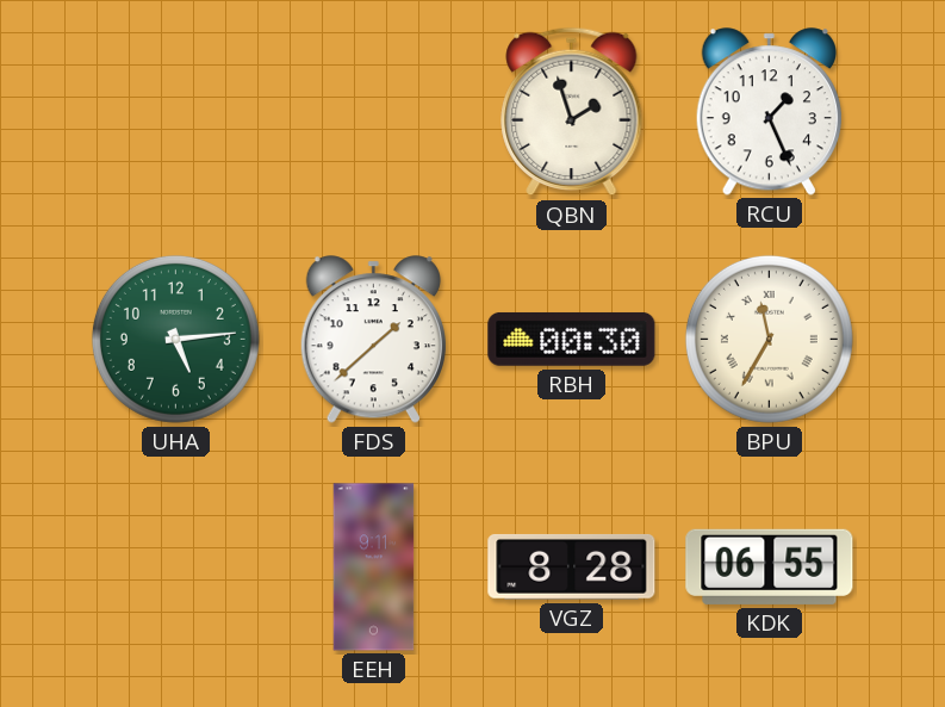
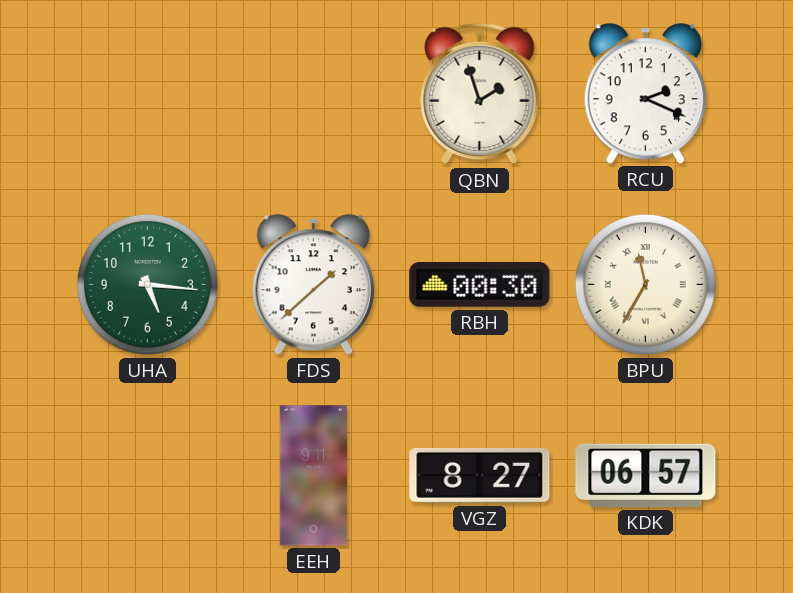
RCU: 1:26 -> 2:19 (645, 94)
UHA: 5:14 -> 5:16 (147, 284)
VGZ: 8:28 -> 8:27 (480, 475)
KDK: 06:55 -> 06:57 (646, 475)
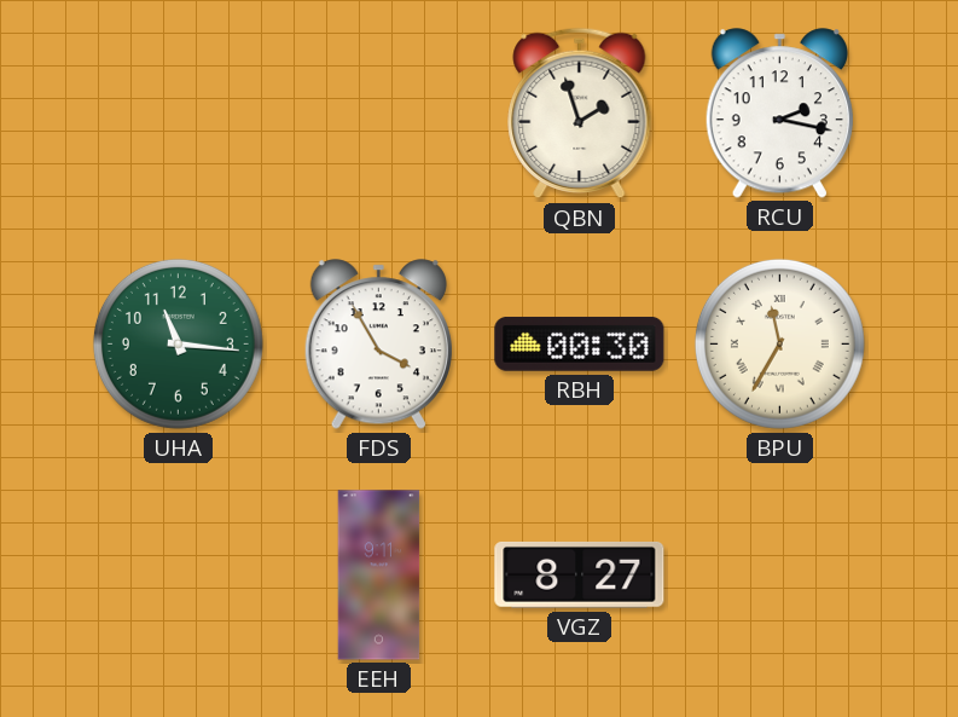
RCU: 2:19 -> 2:17 (779, 114)
UHA: 5:16 -> 11:16 (178, 343)
FDS: 1:38 -> 3:55 (378, 345)
KDK: 06:57 -> none (646, 475)
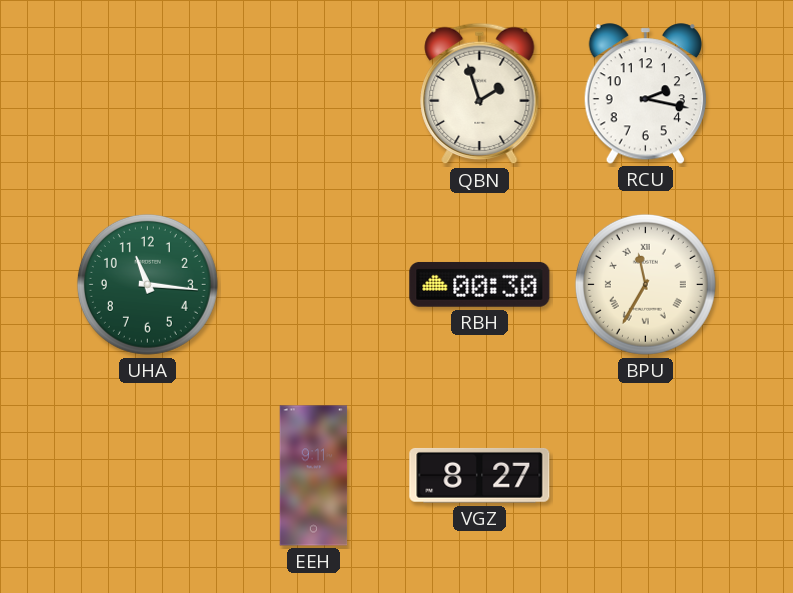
FDS: 3:55 -> none (378, 345)
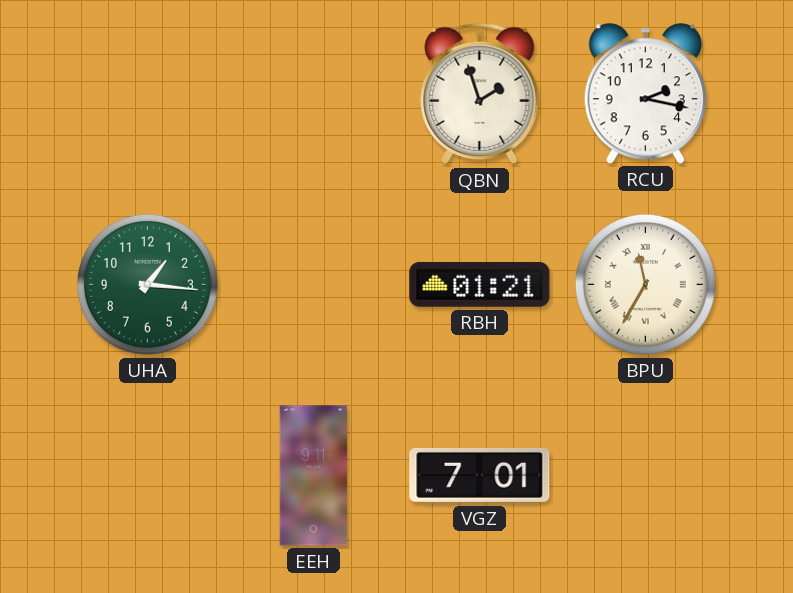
UHA: 11:16 -> 1:16 (147, 284)
RBH: 00:30 -> 01:21 (480, 284)
VGZ: 8:27 -> 7:01 (480, 475)
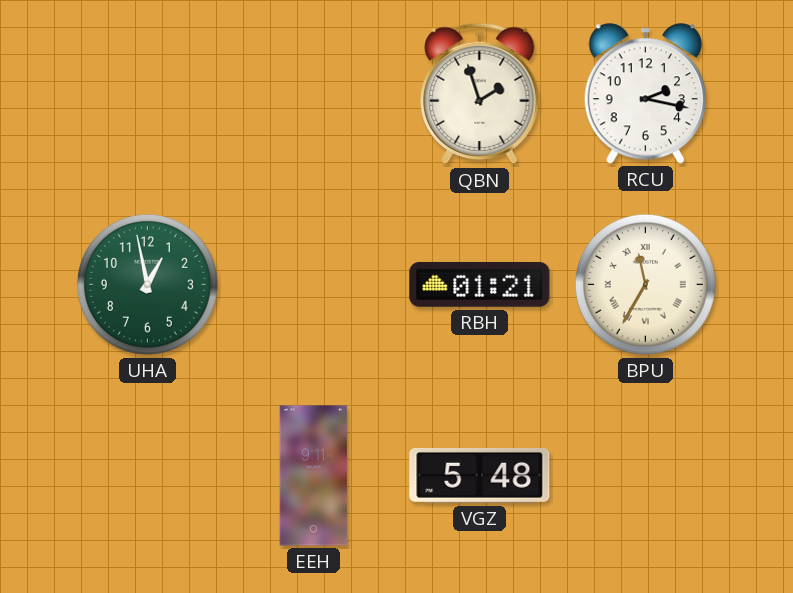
UHA: 1:16 -> 12:58 (147, 284)
VGZ: 7:01 -> 5:48 (480, 475)
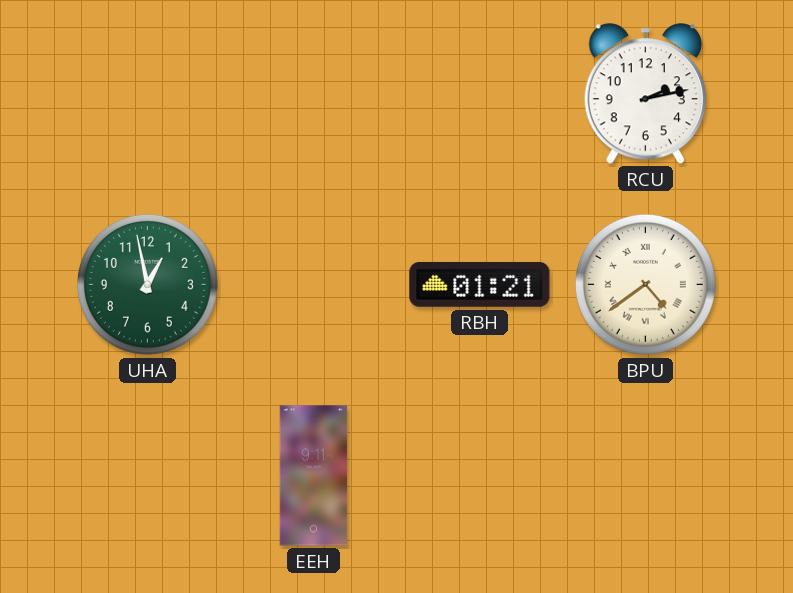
QBN: 1:57 -> none (480, 94)
RCU: 2:17 -> 2:13 (645, 94)
BPU: 11:35 -> 4:39 (645, 284)
VGZ: 5:48 -> none (480, 475)
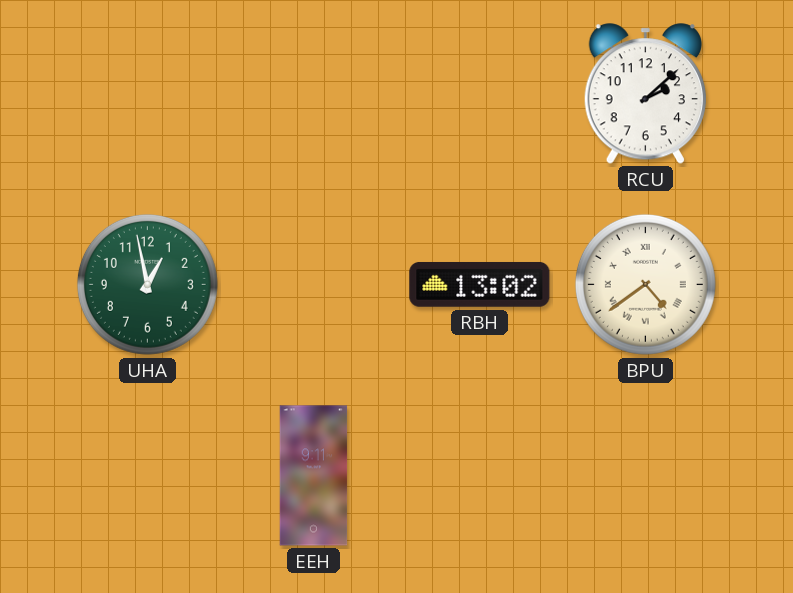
RCU: 2:13 -> 2:08 (645, 94)
RBH: 01:21 -> 13:02 (480, 284)
